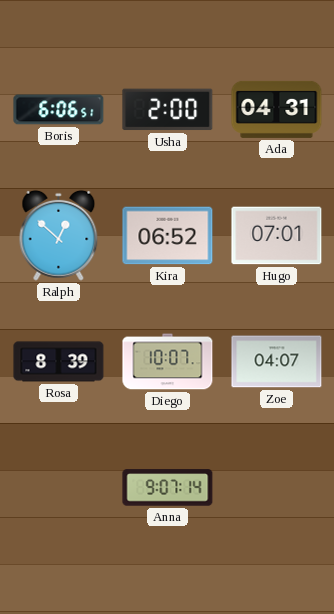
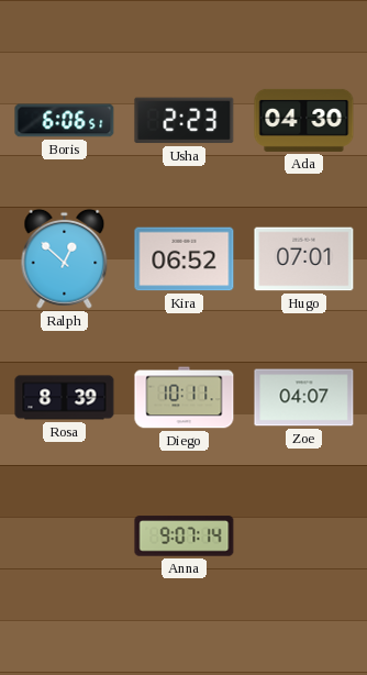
Usha: 2:00 -> 2:23 (185, 121)
Ada: 04:31 -> 04:30 (304, 120)
Diego: 10:07 -> 10:11 (185, 398)
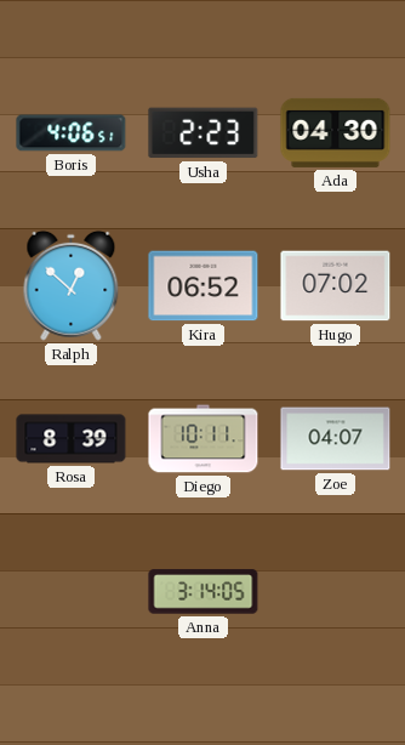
Boris: 6:06 -> 4:06 (72, 133)
Hugo: 07:01 -> 07:02 (336, 286)
Anna: 9:07 -> 3:14 (204, 592)
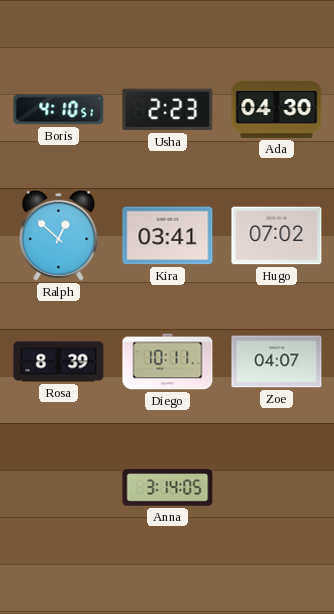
Boris: 4:06 -> 4:10 (59, 110)
Kira: 06:52 -> 03:41 (168, 236)
